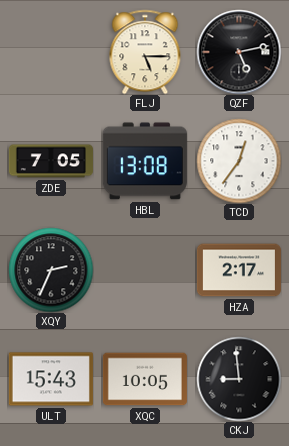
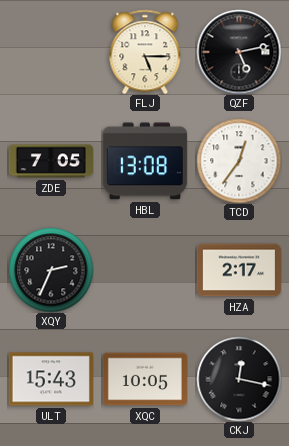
CKJ: 8:59 -> 12:17 (239, 379)
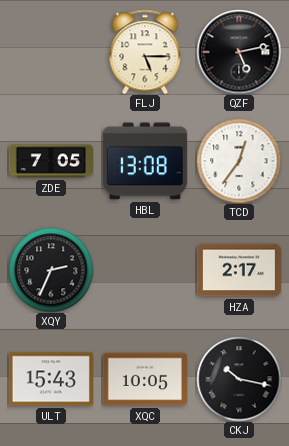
CKJ: 12:17 -> 10:17 (239, 379)
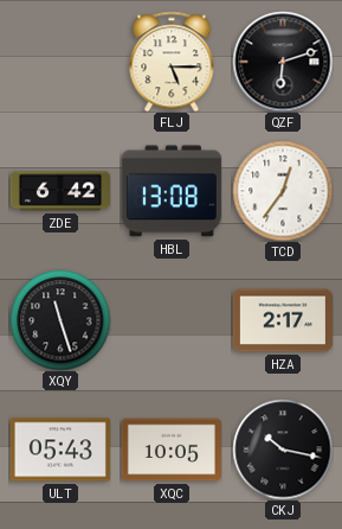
QZF: 5:13 -> 6:12 (283, 62)
ZDE: 7:05 -> 6:42 (60, 191)
XQY: 2:34 -> 11:27 (60, 320)
ULT: 15:43 -> 05:43 (60, 450)
